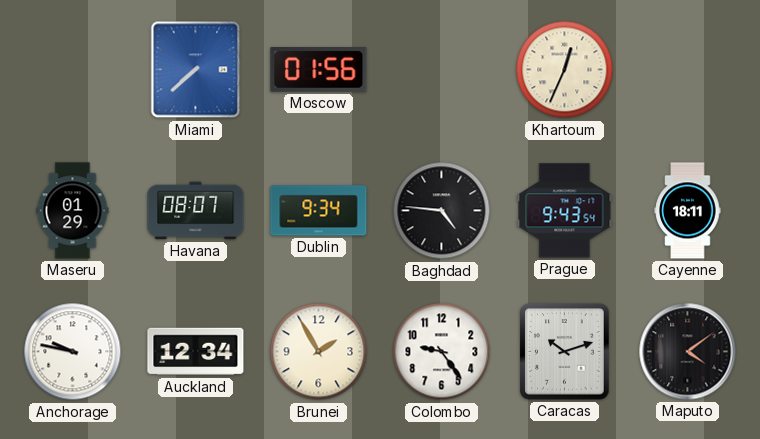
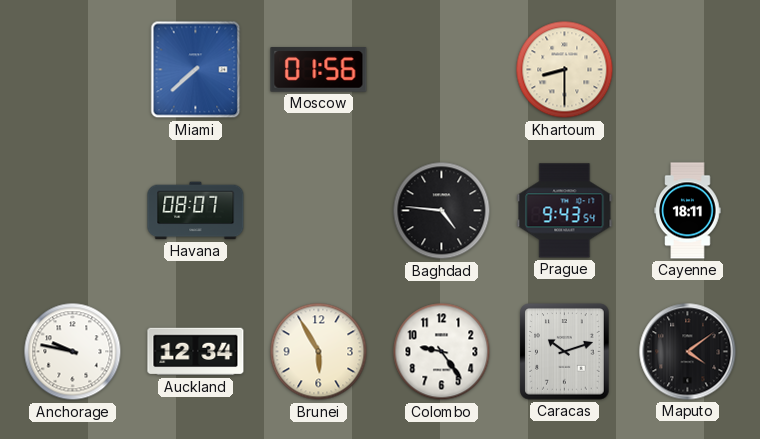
Khartoum: 12:34 -> 8:30 (565, 70)
Maseru: 01:29 -> none (73, 211)
Dublin: 9:34 -> none (319, 211)
Brunei: 1:55 -> 5:55 (319, 352)
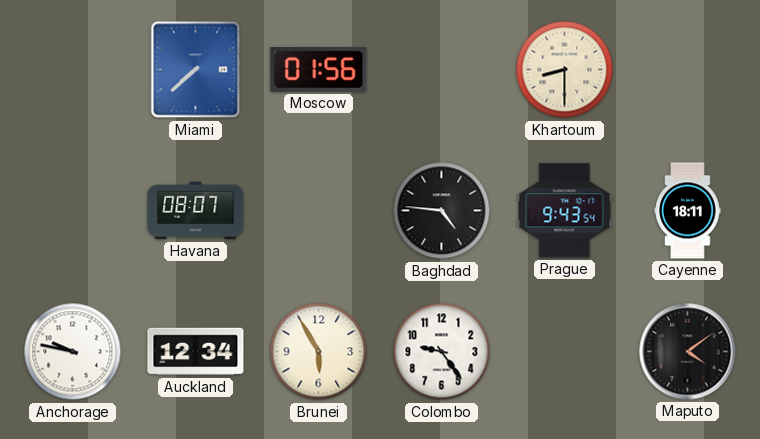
Caracas: 10:12 -> none (565, 352)
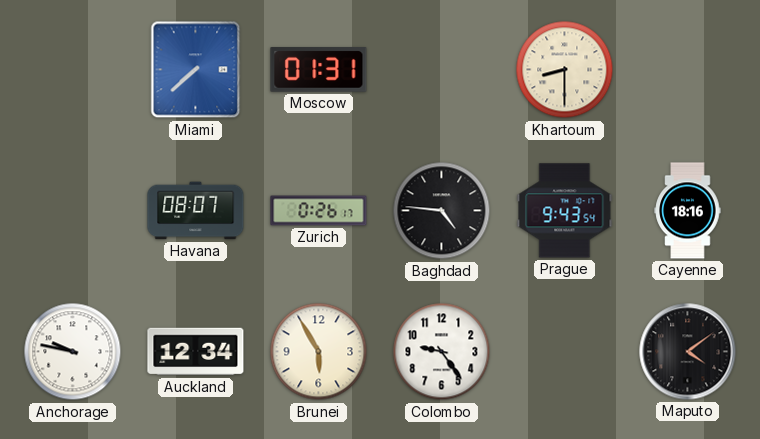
Moscow: 01:56 -> 01:31 (319, 70)
Zurich: none -> 0:26 (319, 211)
Cayenne: 18:11 -> 18:16 (688, 211)
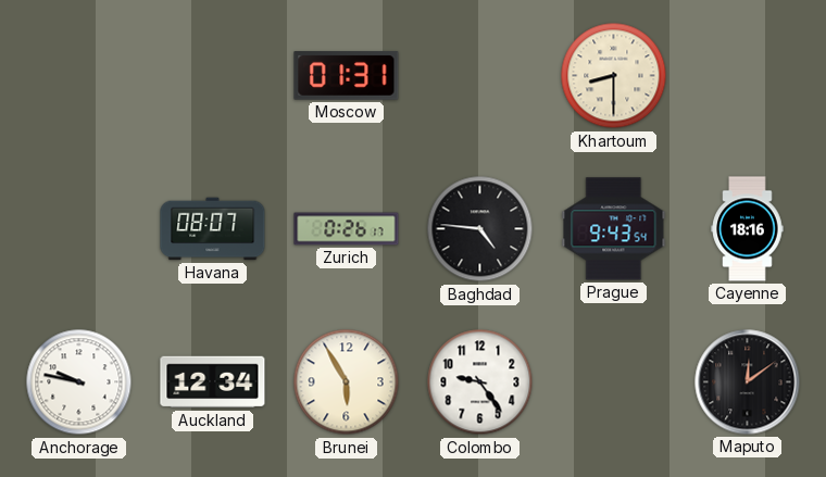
Miami: 7:38 -> none (196, 70)
Maputo: 4:09 -> 12:09 (748, 382)
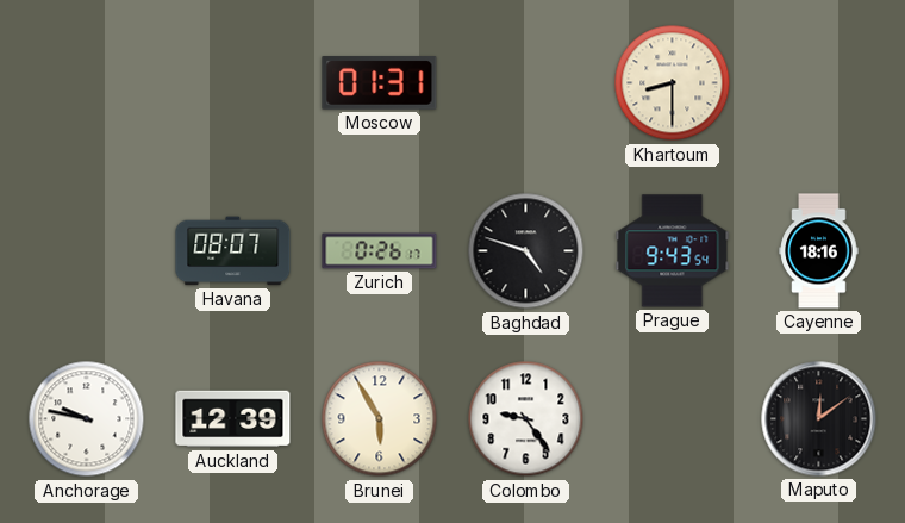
Baghdad: 4:46 -> 4:48 (526, 251)
Auckland: 12:34 -> 12:39 (233, 419)
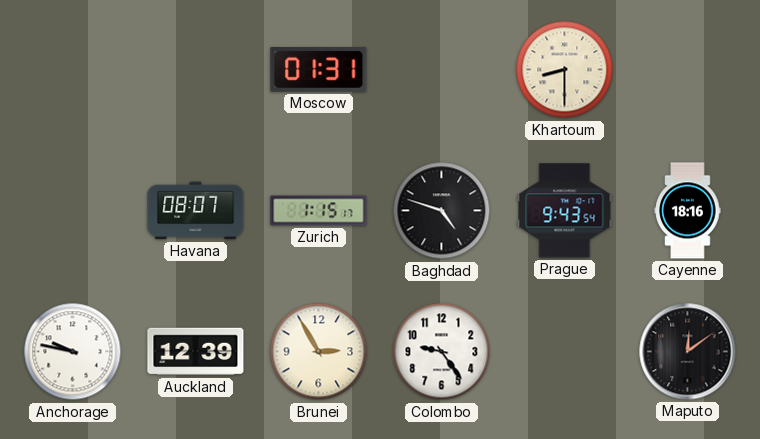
Zurich: 0:26 -> 1:15 (319, 211)
Brunei: 5:55 -> 2:55 (319, 352)
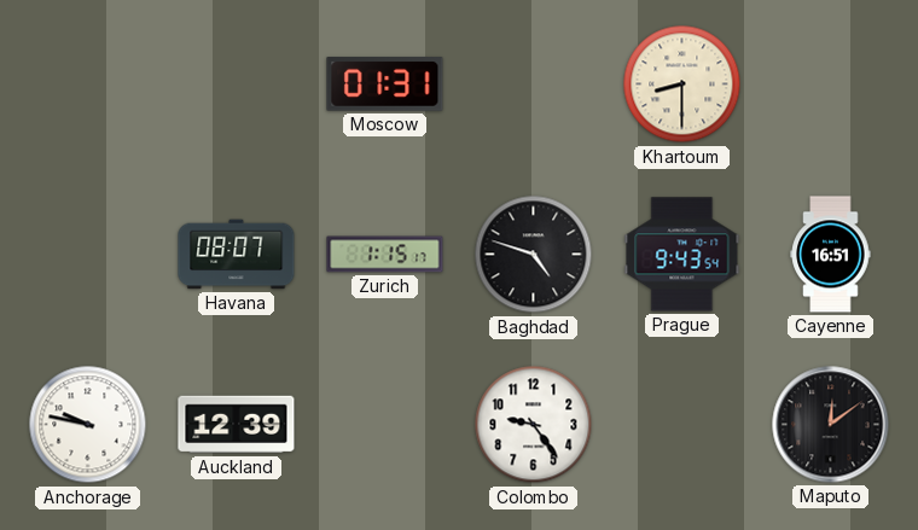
Cayenne: 18:16 -> 16:51 (831, 255)
Brunei: 2:55 -> none (319, 352)
